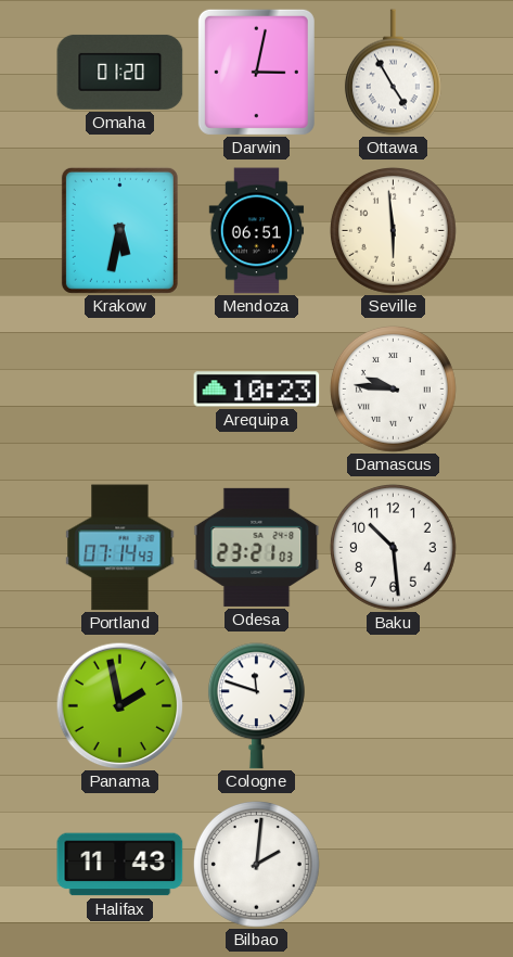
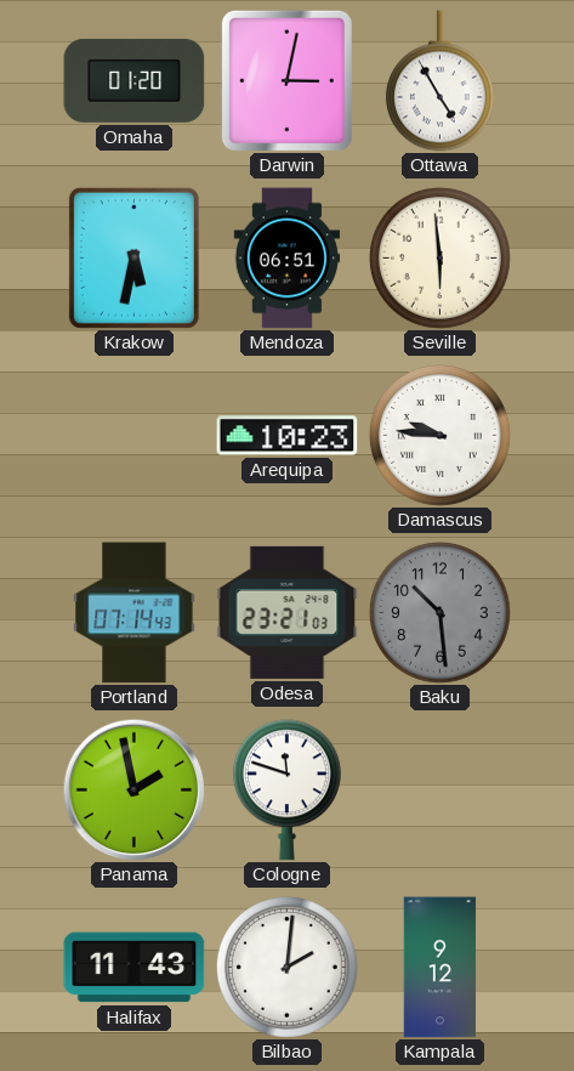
Baku dial: white -> grey (439, 612)
Kampala: none -> 9:12 (441, 968)
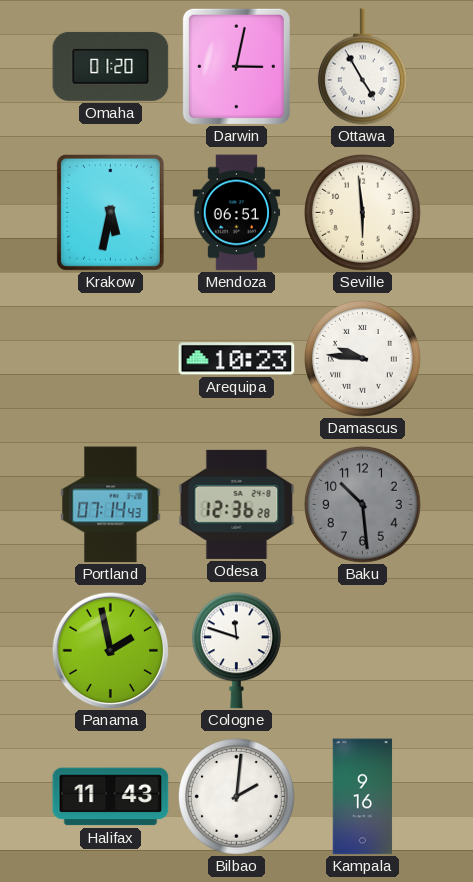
Odesa: 23:21 -> 12:36 (237, 504)
Kampala: 9:12 -> 9:16 (363, 797)
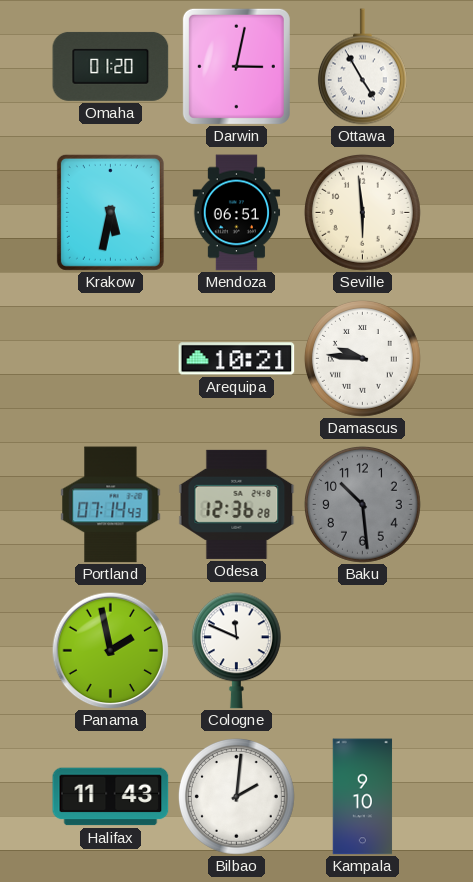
Arequipa: 10:23 -> 10:21 (237, 359)
Cologne: 11:48 -> 11:49 (236, 651)
Kampala: 9:16 -> 9:10 (363, 797)
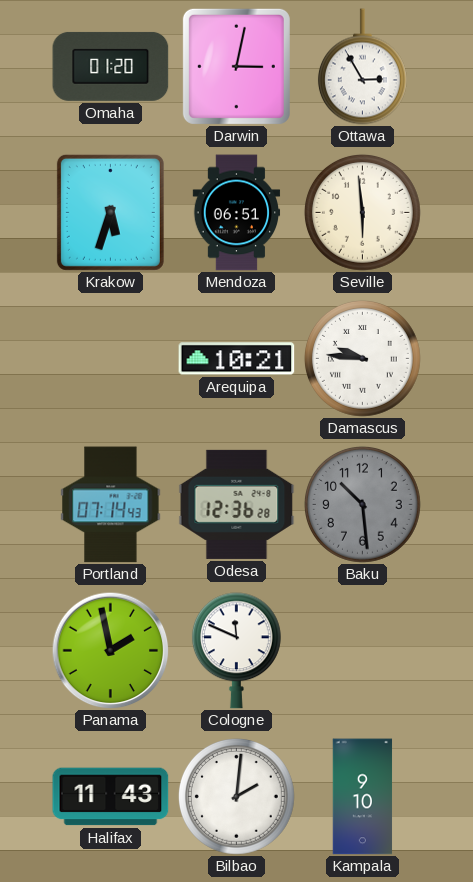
Ottawa: 4:55 -> 2:55 (362, 67)
Krakow: 5:32 -> 5:33 (110, 212)
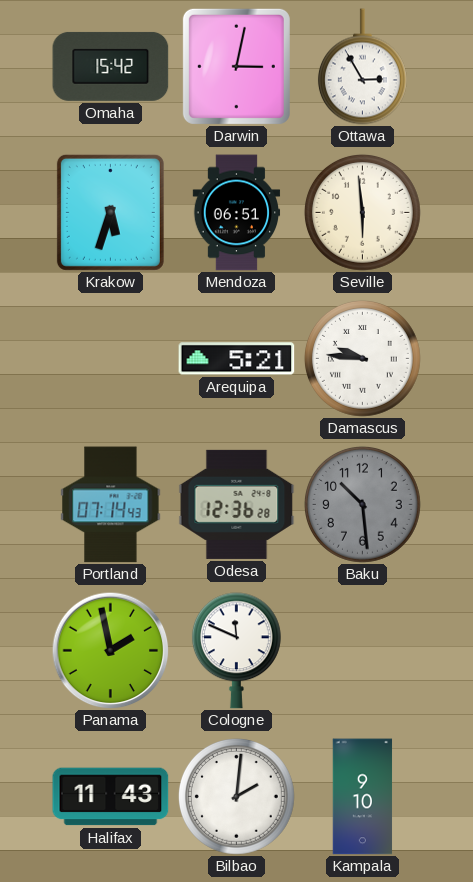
Omaha: 01:20 -> 15:42 (111, 66)
Arequipa: 10:21 -> 5:21 (237, 359)
